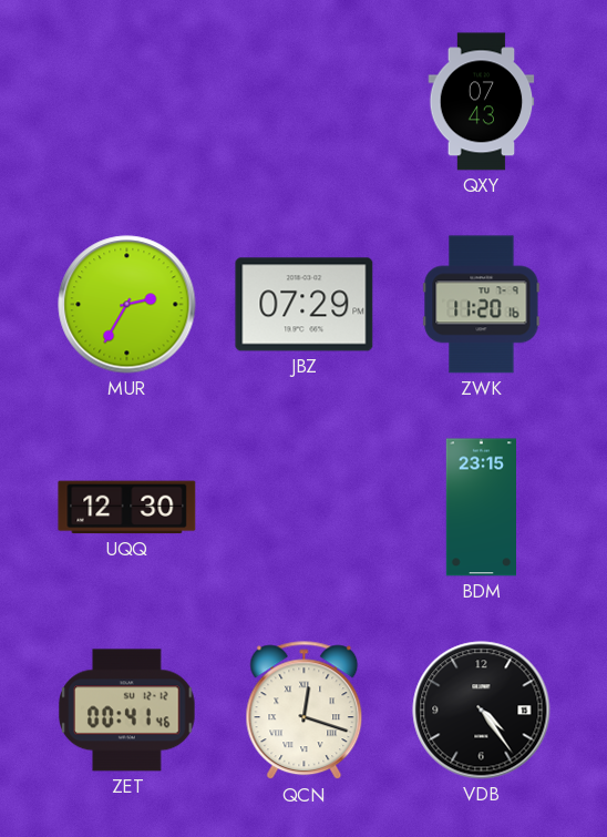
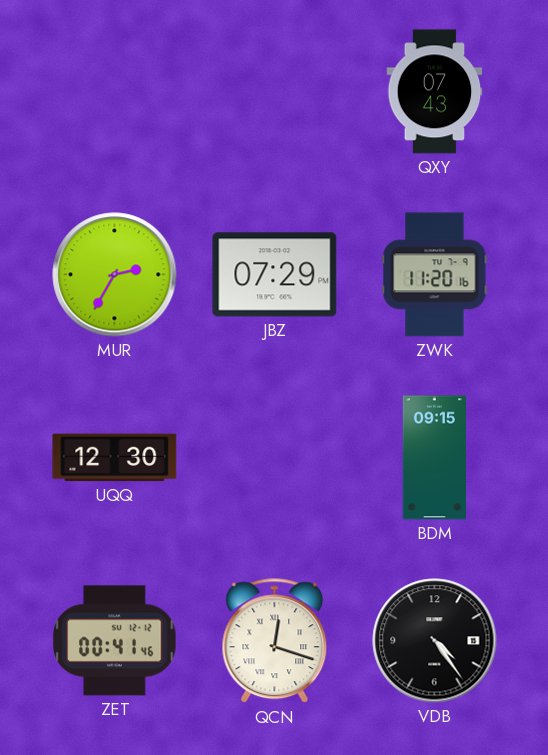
BDM: 23:15 -> 09:15 (434, 458)
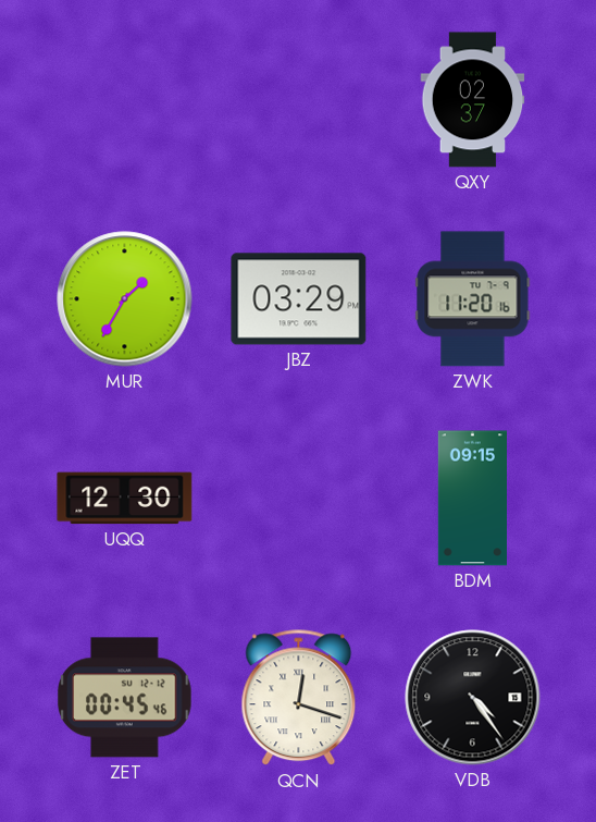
QXY: 07:43 -> 02:37 (473, 100)
MUR: 2:35 -> 1:35 (125, 299)
JBZ: 07:29 -> 03:29 (299, 299)
ZET: 00:41 -> 00:45 (125, 698)
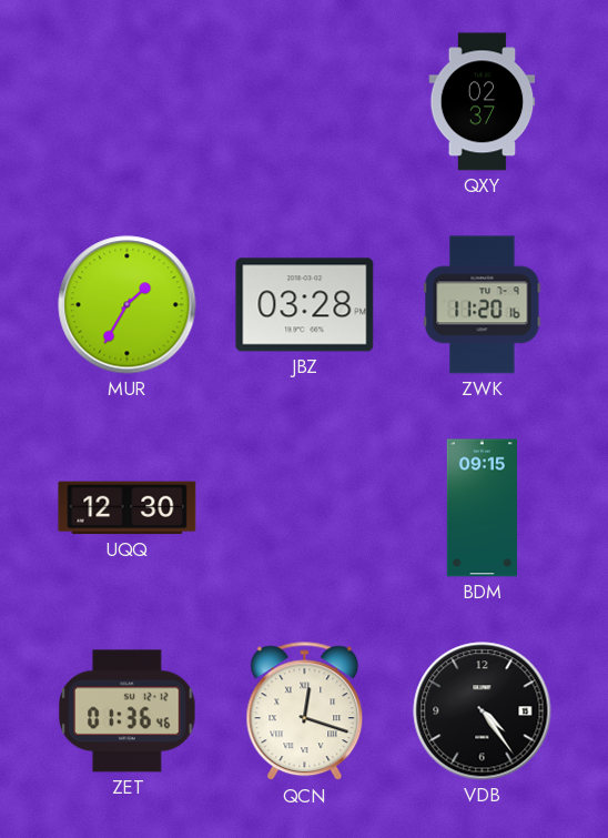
JBZ: 03:29 -> 03:28 (305, 305)
ZET: 00:45 -> 01:36 (128, 711)
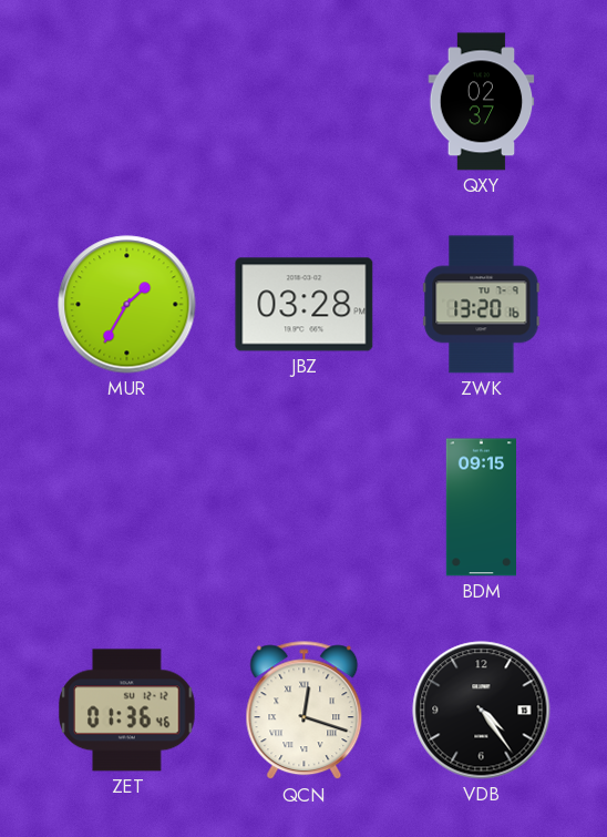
ZWK: 11:20 -> 13:20 (482, 305)
UQQ: 12:30 -> none (128, 508)
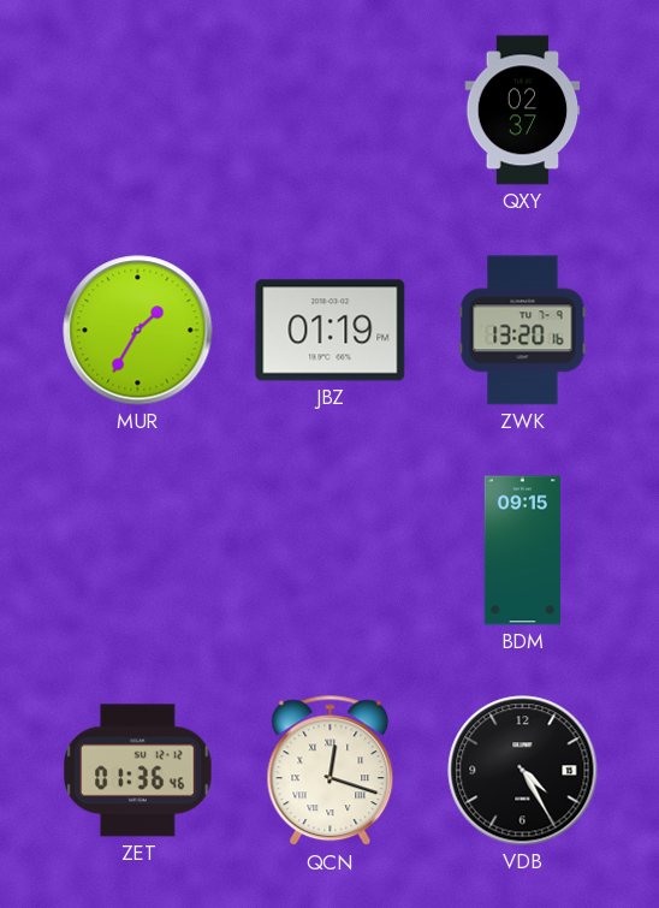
JBZ: 03:28 -> 01:19 (331, 331)
VDB: 4:24 -> 4:25 (523, 771)
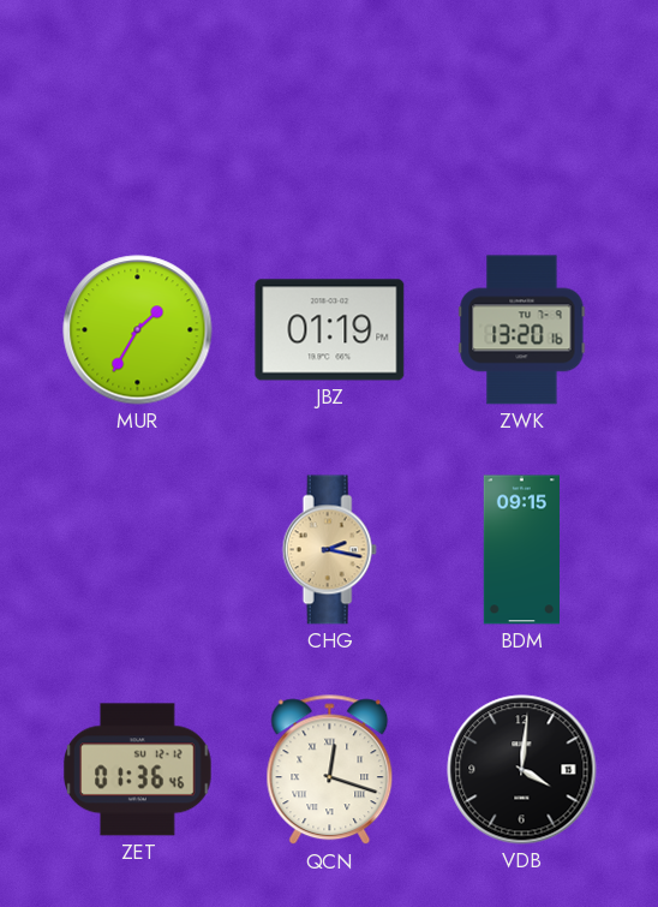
QXY: 02:37 -> none (523, 111)
CHG: none -> 2:17 (329, 550)
VDB: 4:25 -> 4:01 (522, 770)
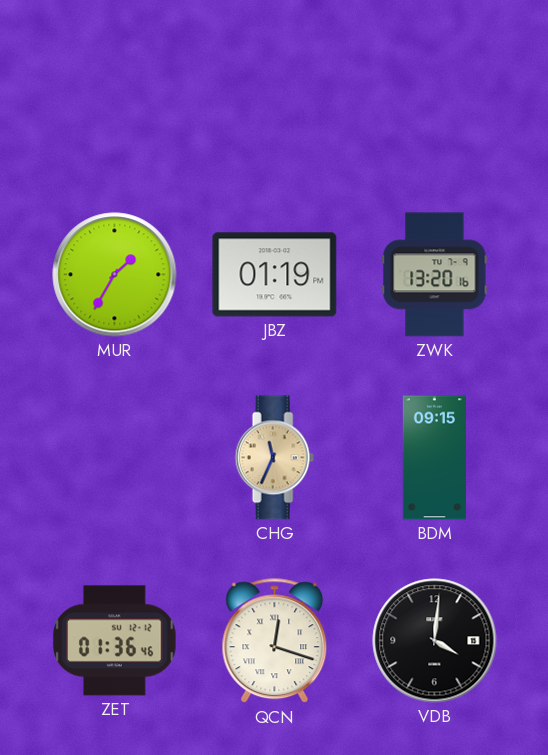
CHG: 2:17 -> 11:34 (274, 458)
